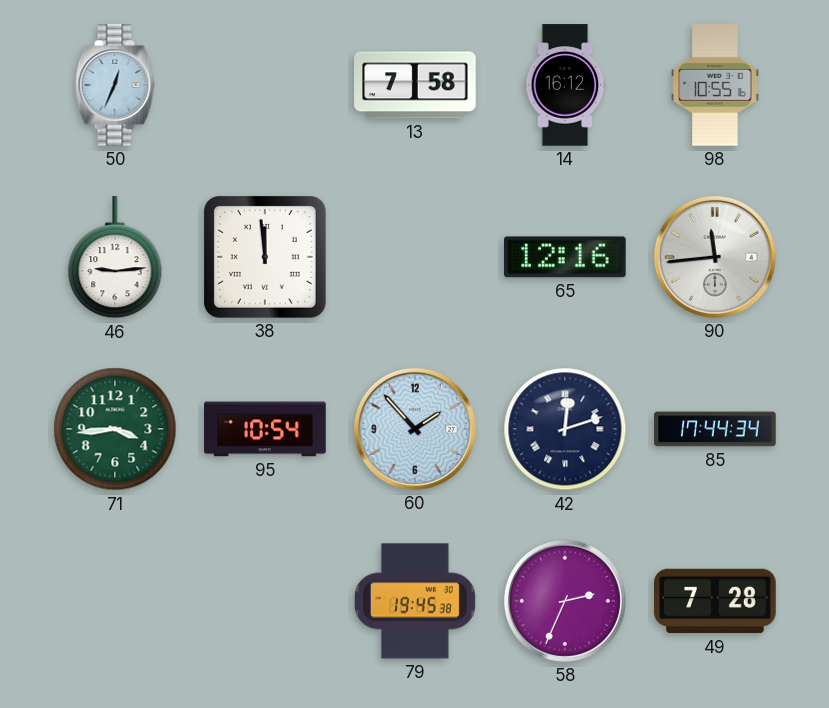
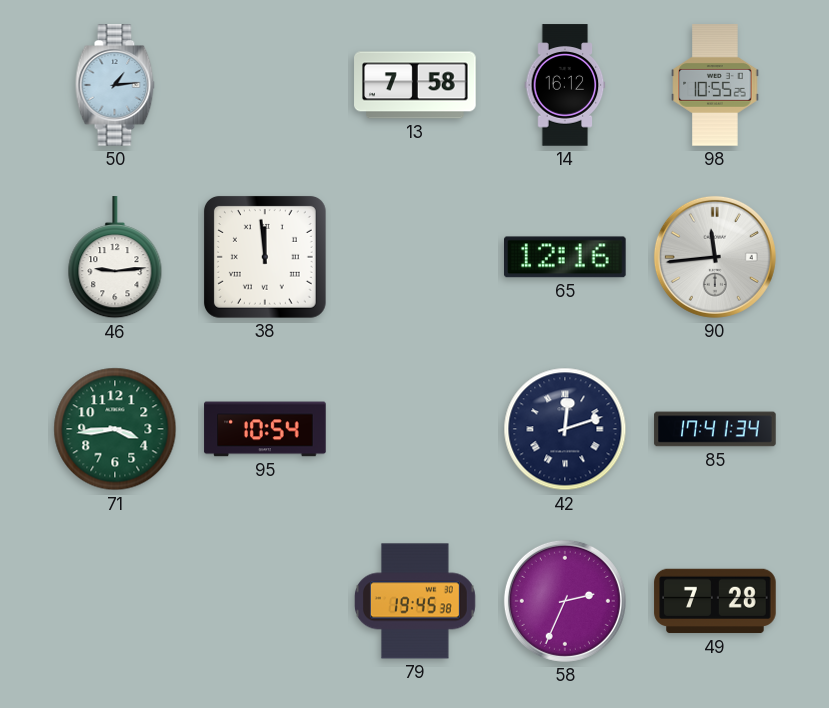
50: 12:34 -> 1:14 (115, 85)
98: 10:55:16 -> 10:55:25 (715, 85)
60: 1:53 -> none (415, 429)
85: 17:44 -> 17:41 (715, 429)
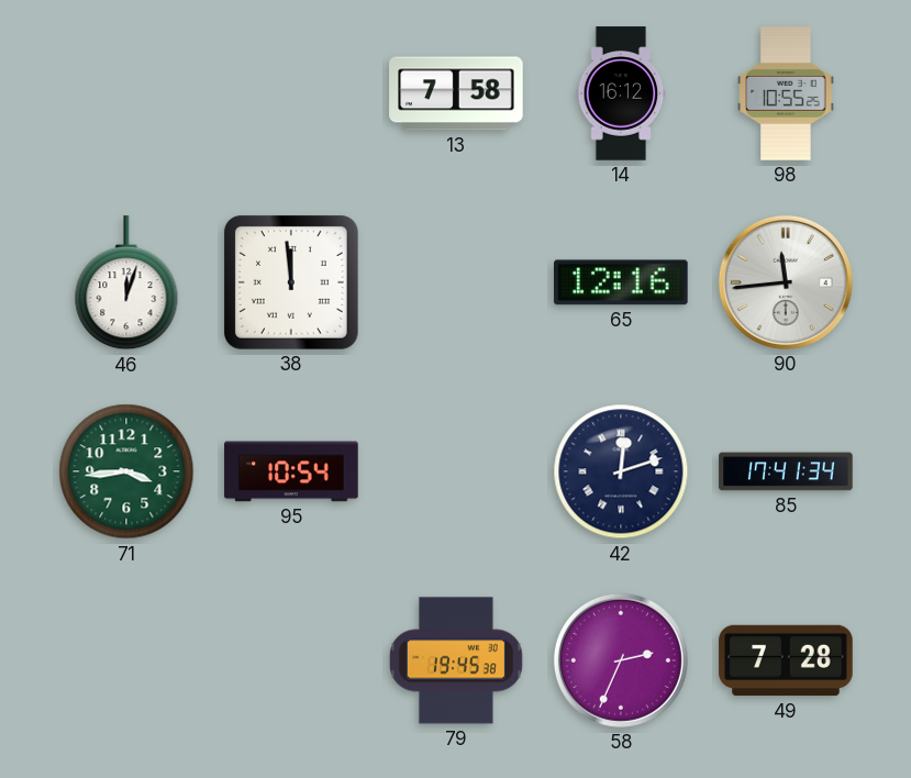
50: 1:14 -> none (115, 85)
46: 9:14 -> 12:03 (126, 284)
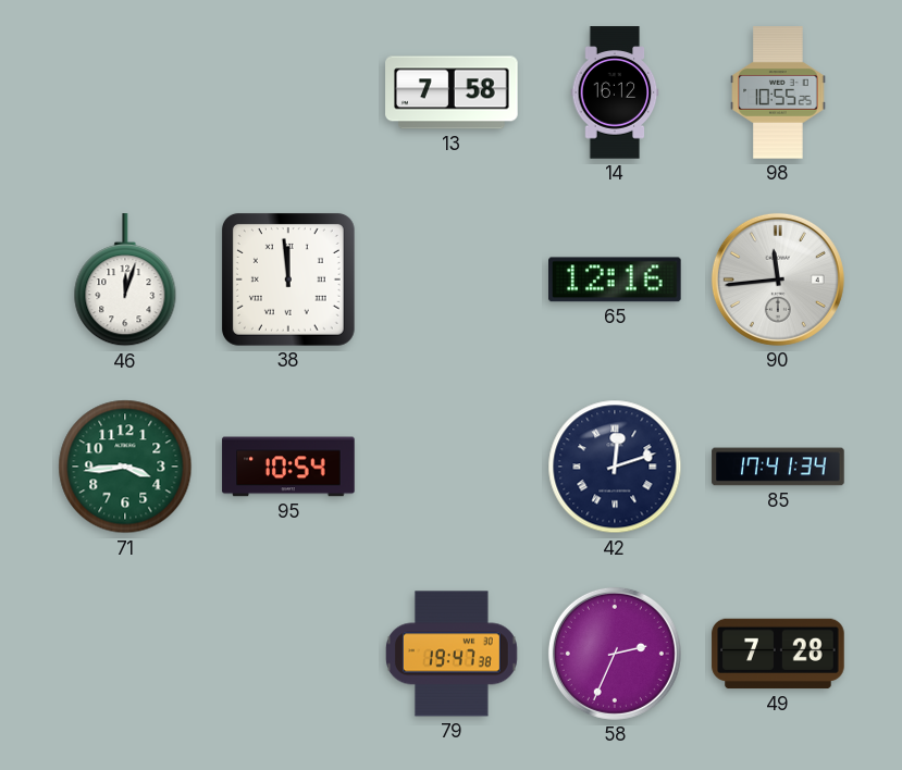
79: 19:45 -> 19:47 (452, 654)
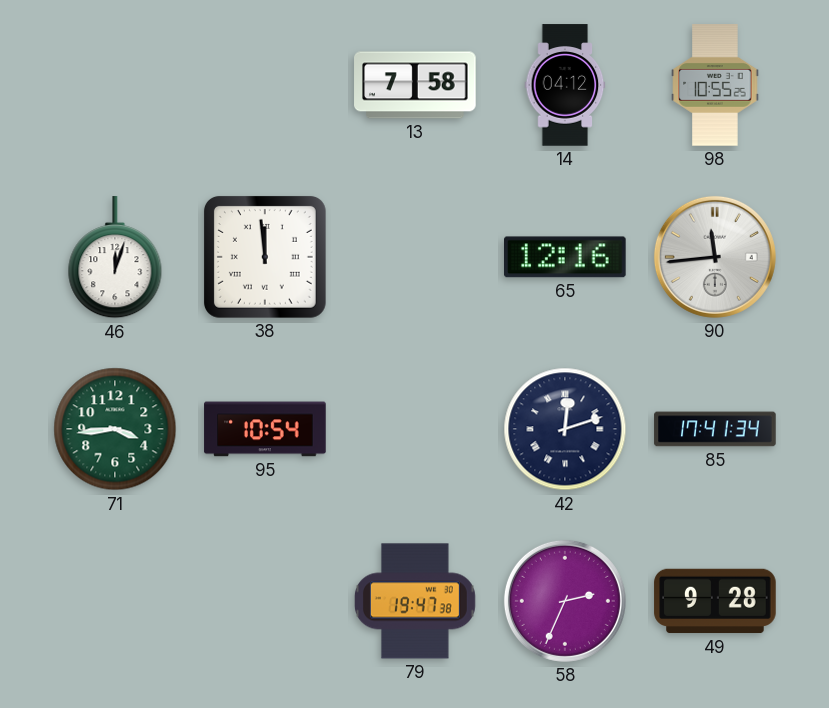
14: 16:12 -> 04:12 (565, 85)
49: 7:28 -> 9:28 (715, 601)
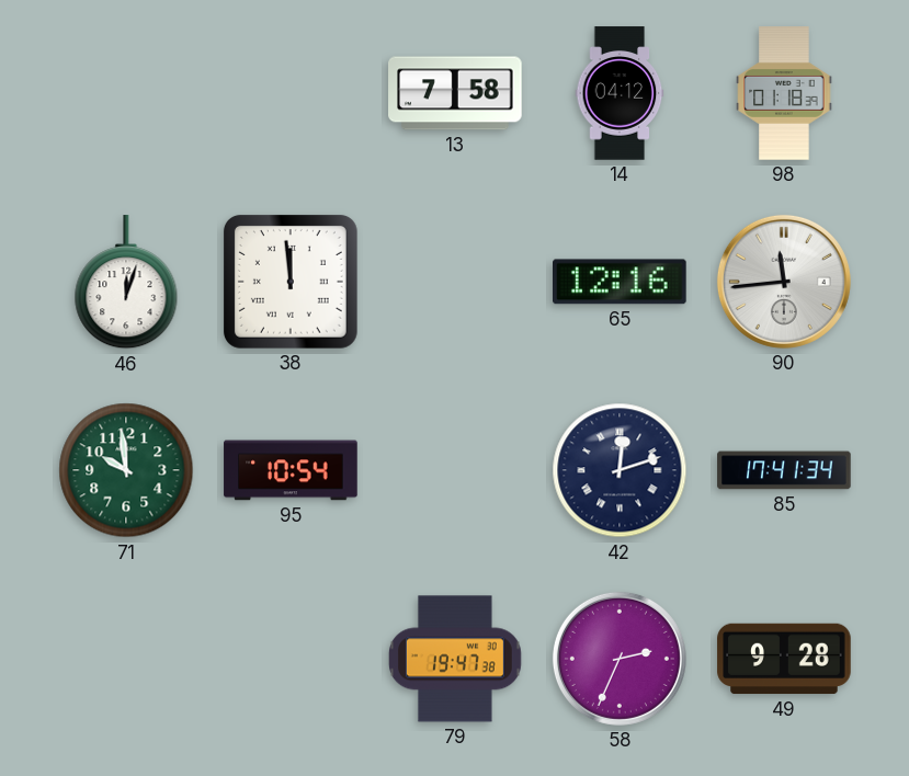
98: 10:55 -> 01:18 (784, 93)
71: 3:44 -> 9:59 (126, 470)
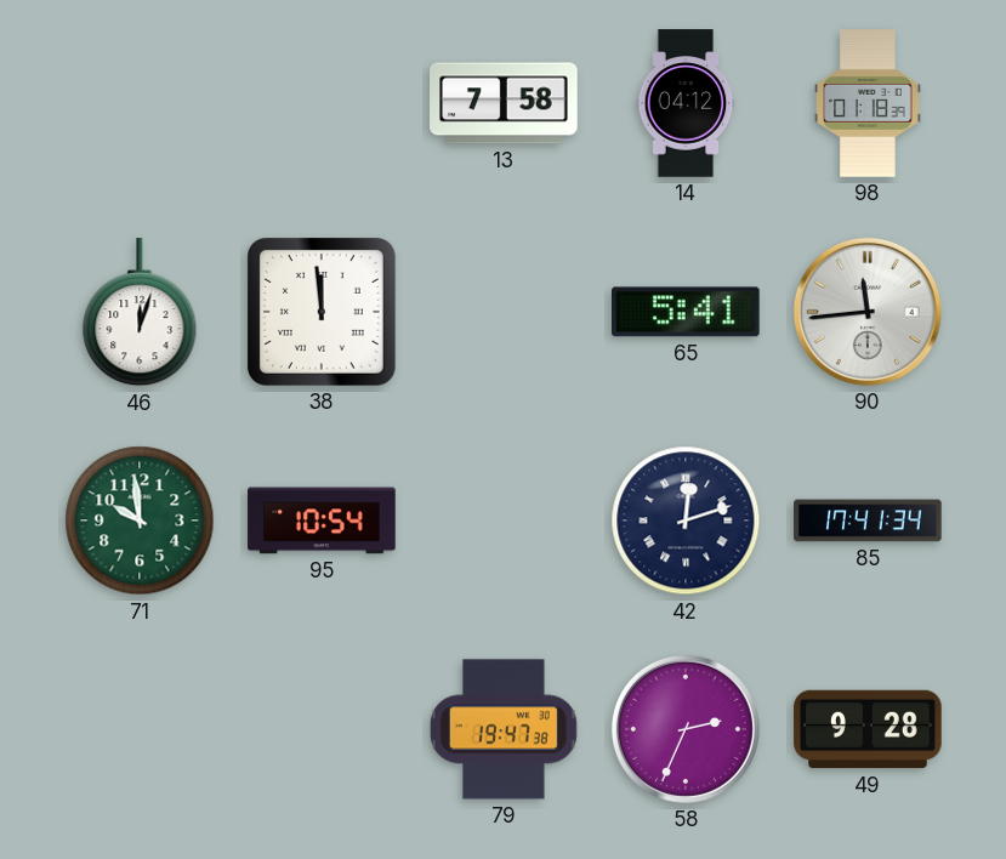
65: 12:16 -> 5:41 (687, 312)
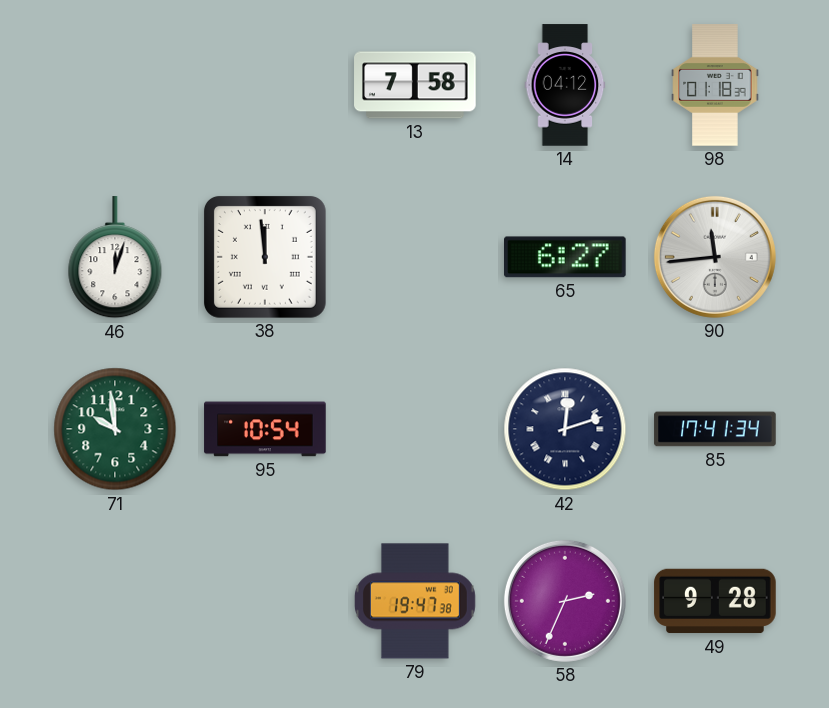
65: 5:41 -> 6:27 (566, 257)
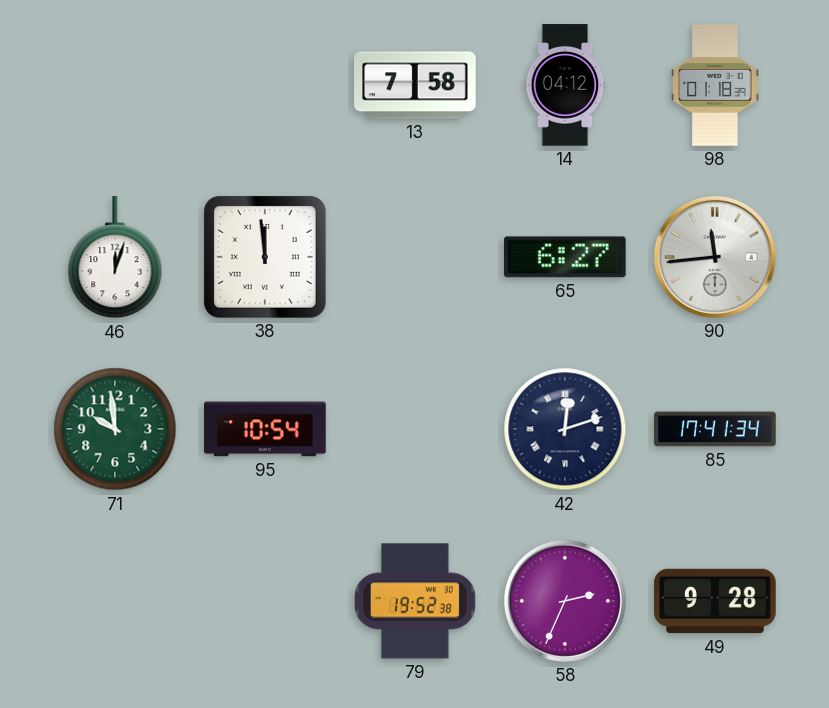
79: 19:47 -> 19:52 (415, 601)
